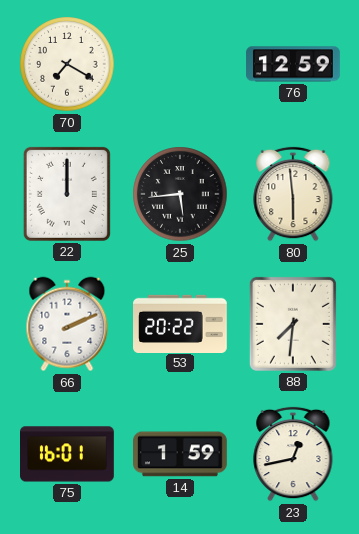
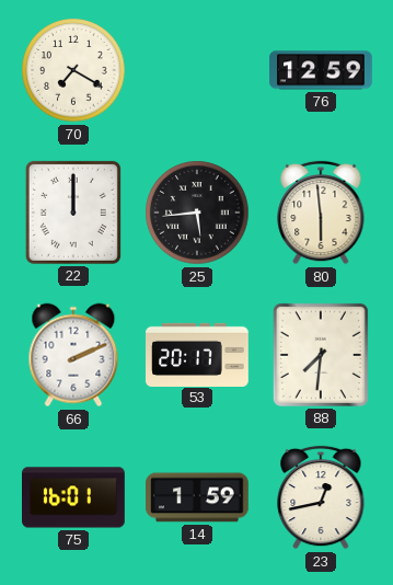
53: 20:22 -> 20:17 (198, 354)
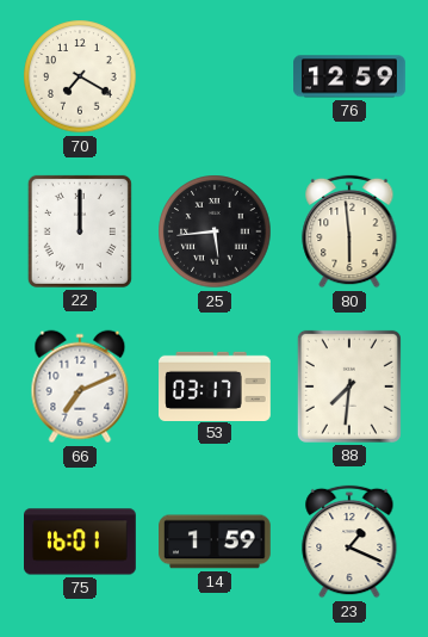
66: 2:11 -> 7:11 (80, 386)
53: 20:17 -> 03:17 (216, 385)
23: 12:43 -> 1:19 (349, 542)
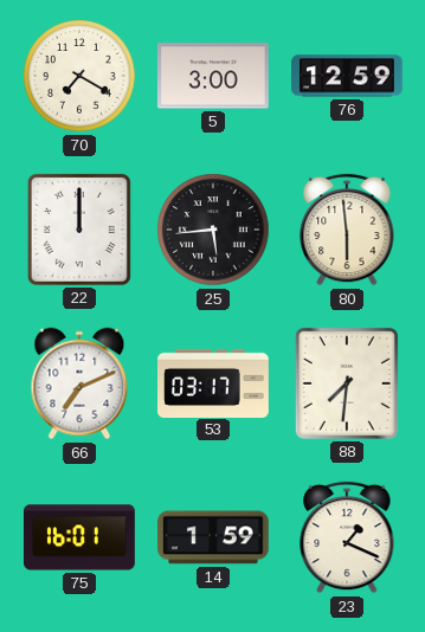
5: none -> 3:00 (213, 76)
